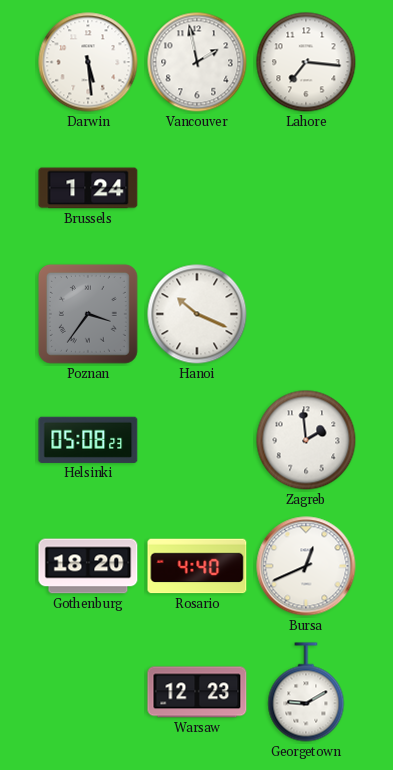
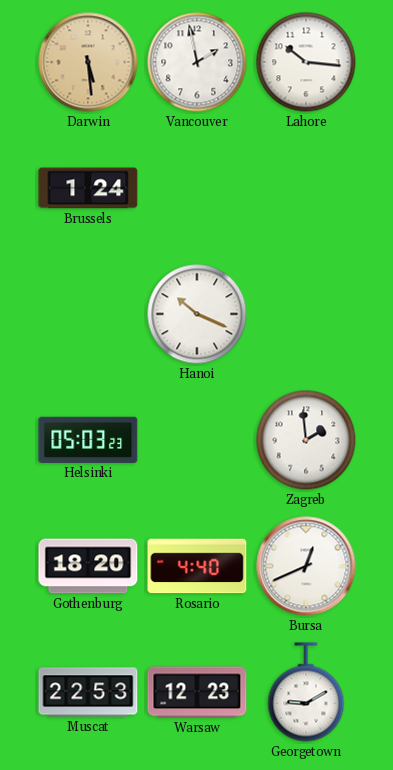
Darwin dial: white -> champagne (88, 62)
Lahore: 7:16 -> 10:16 (306, 62)
Poznan: 3:36 -> none (88, 314)
Helsinki: 05:08 -> 05:03 (88, 440)
Muscat: none -> 22:53 (88, 692)
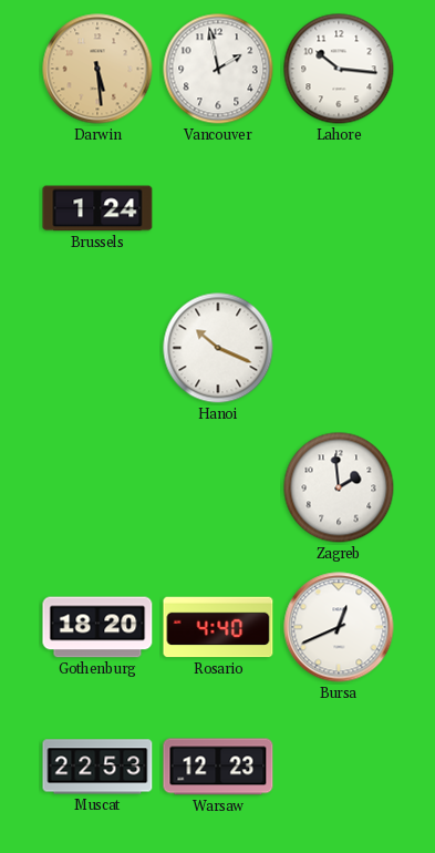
Helsinki: 05:03 -> none (88, 440)
Georgetown: 9:10 -> none (306, 692)
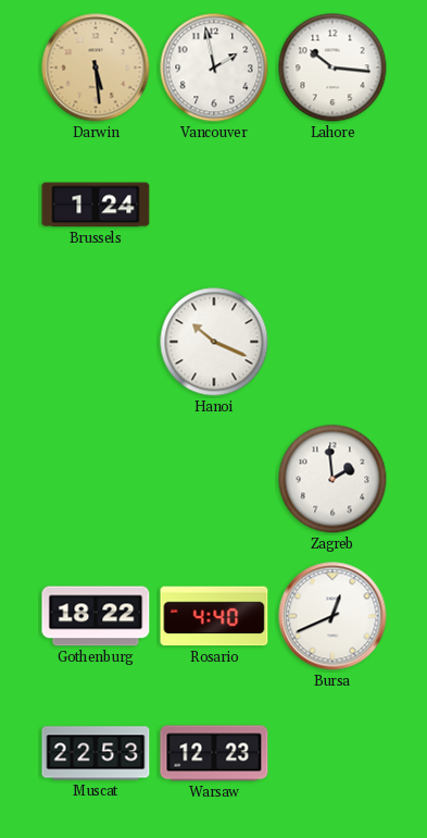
Gothenburg: 18:20 -> 18:22 (96, 616)
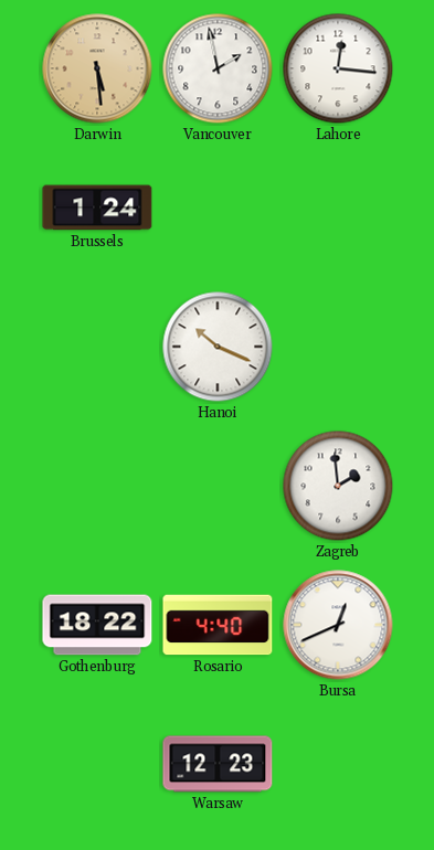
Lahore: 10:16 -> 12:16 (338, 68)
Muscat: 22:53 -> none (96, 753)
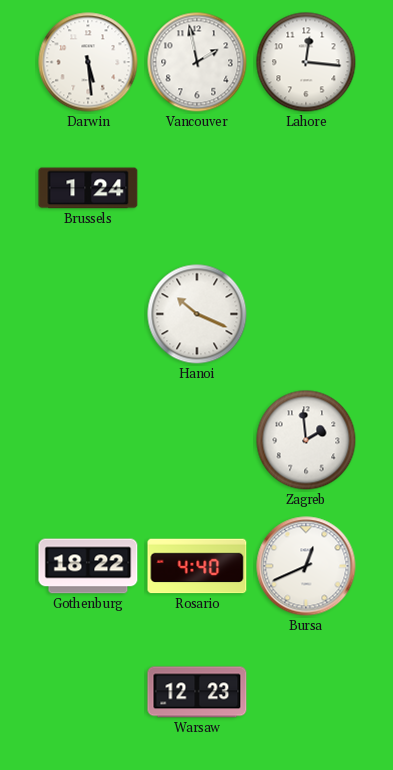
Darwin dial: champagne -> white (88, 62)
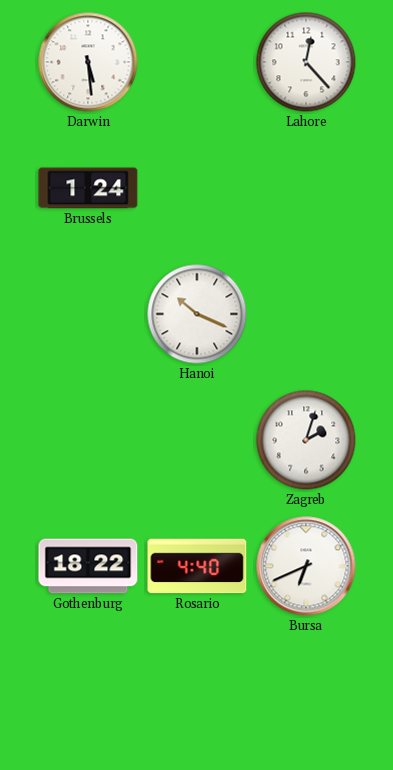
Vancouver: 1:58 -> none (197, 62)
Lahore: 12:16 -> 12:23 (306, 62)
Zagreb: 1:59 -> 2:03 (306, 440)
Bursa: 12:41 -> 6:41 (306, 566)
Warsaw: 12:23 -> none (197, 692)
